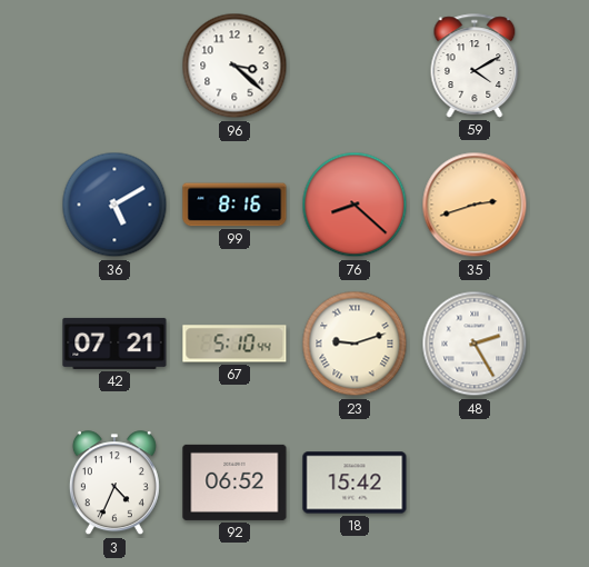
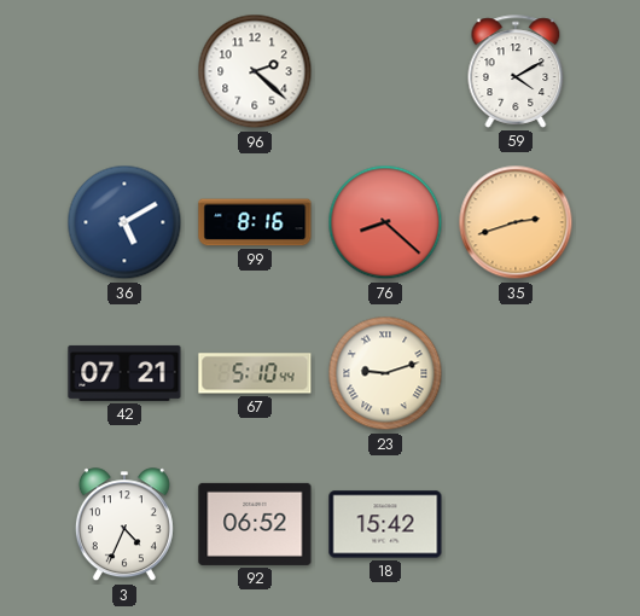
96: 3:22 -> 2:22 (255, 71)
48: 2:25 -> none (475, 344)
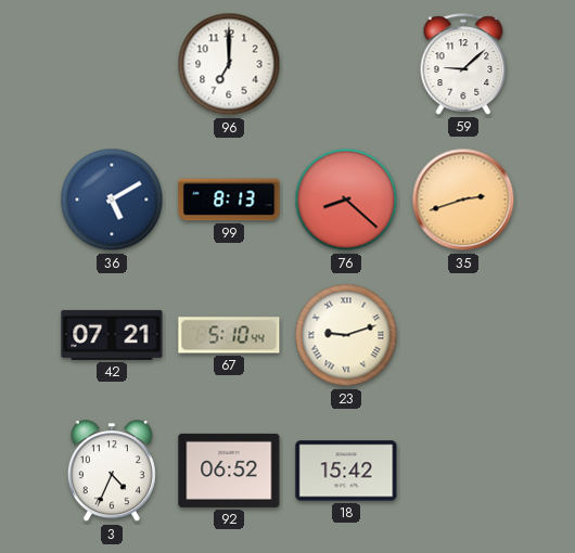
96: 2:22 -> 7:00 (229, 64)
59: 4:10 -> 9:08 (463, 64)
99: 8:16 -> 8:13 (229, 200)
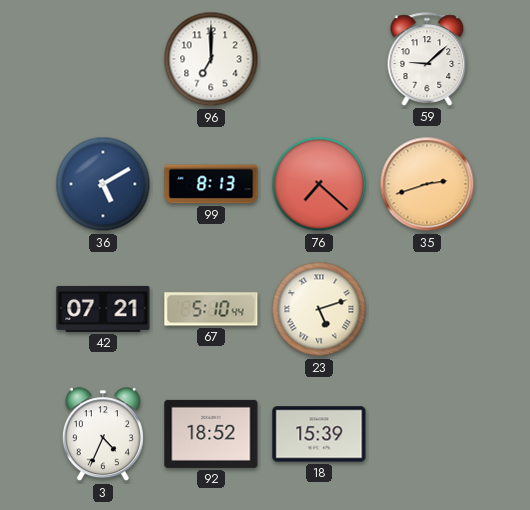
76: 8:22 -> 7:22 (319, 184)
23: 9:12 -> 5:12 (319, 309)
92: 06:52 -> 18:52 (211, 434)
18: 15:42 -> 15:39 (319, 434)
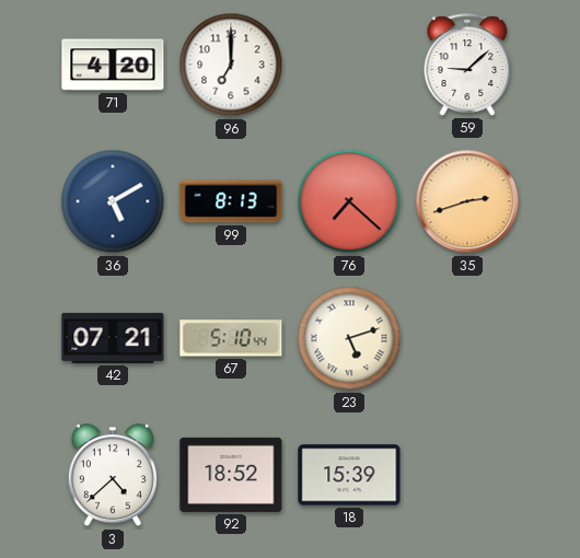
71: none -> 4:20 (113, 65)
3: 4:34 -> 4:38 (113, 476)
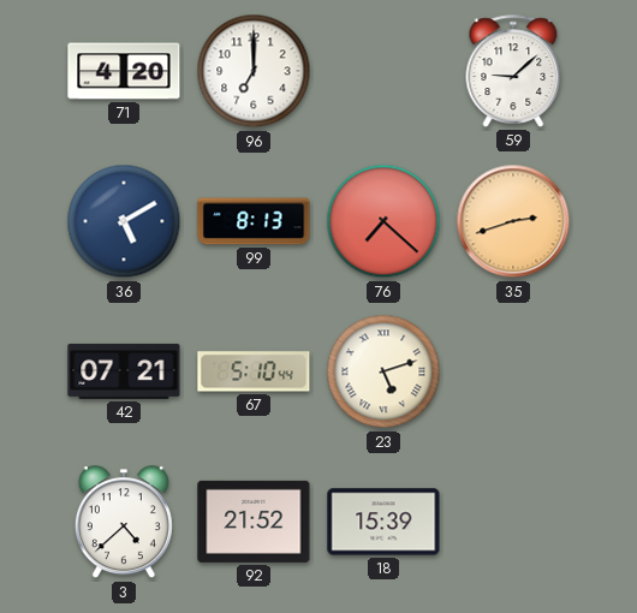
92: 18:52 -> 21:52 (254, 522)
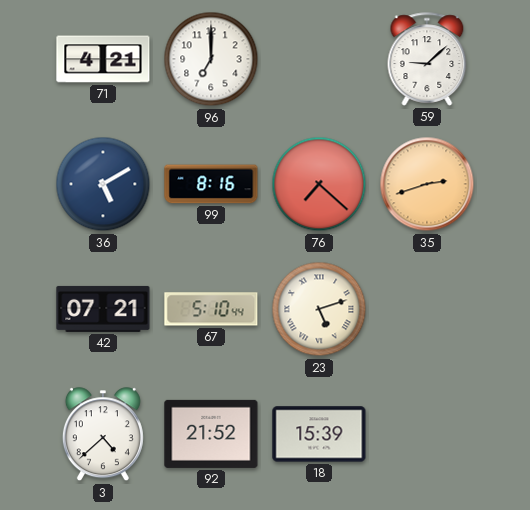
71: 4:20 -> 4:21 (103, 59)
99: 8:13 -> 8:16 (211, 184)
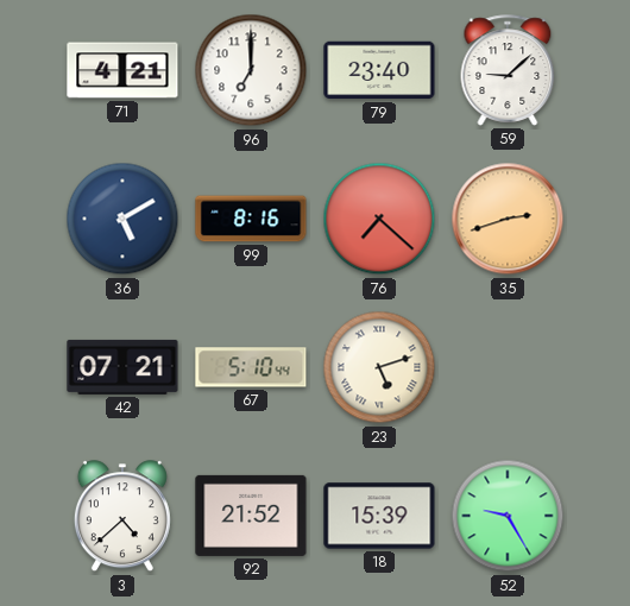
79: none -> 23:40 (379, 70)
52: none -> 9:25 (508, 516)
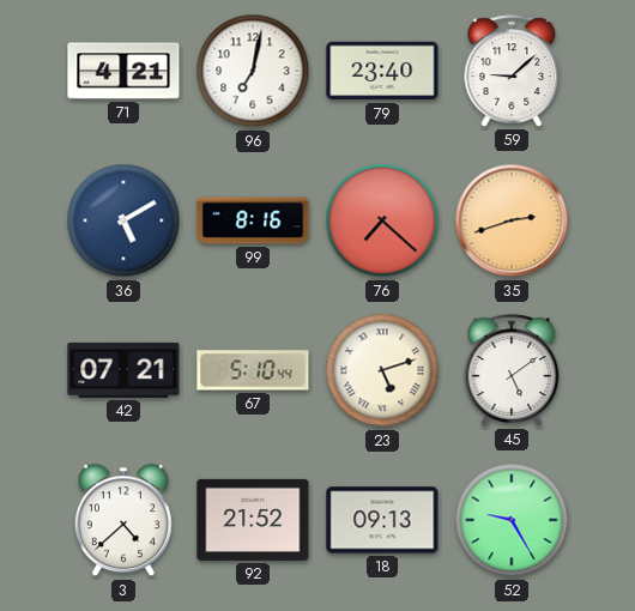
96: 7:00 -> 7:02 (253, 71)
45: none -> 5:09 (512, 370)
18: 15:39 -> 09:13 (382, 520)
